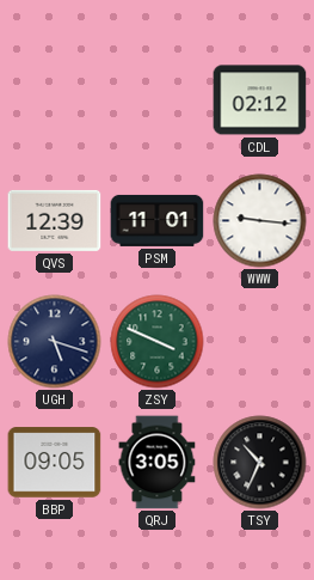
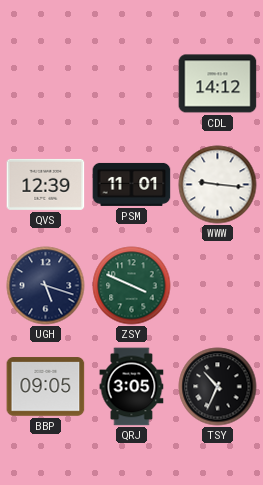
CDL: 02:12 -> 14:12 (218, 84)
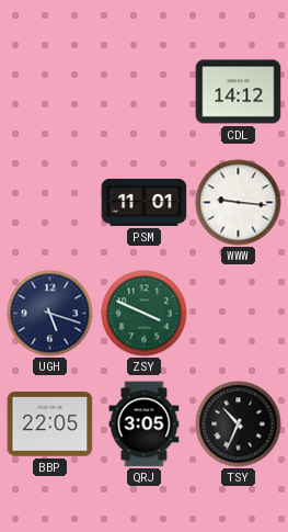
QVS: 12:39 -> none (46, 184)
BBP: 09:05 -> 22:05 (50, 425)
